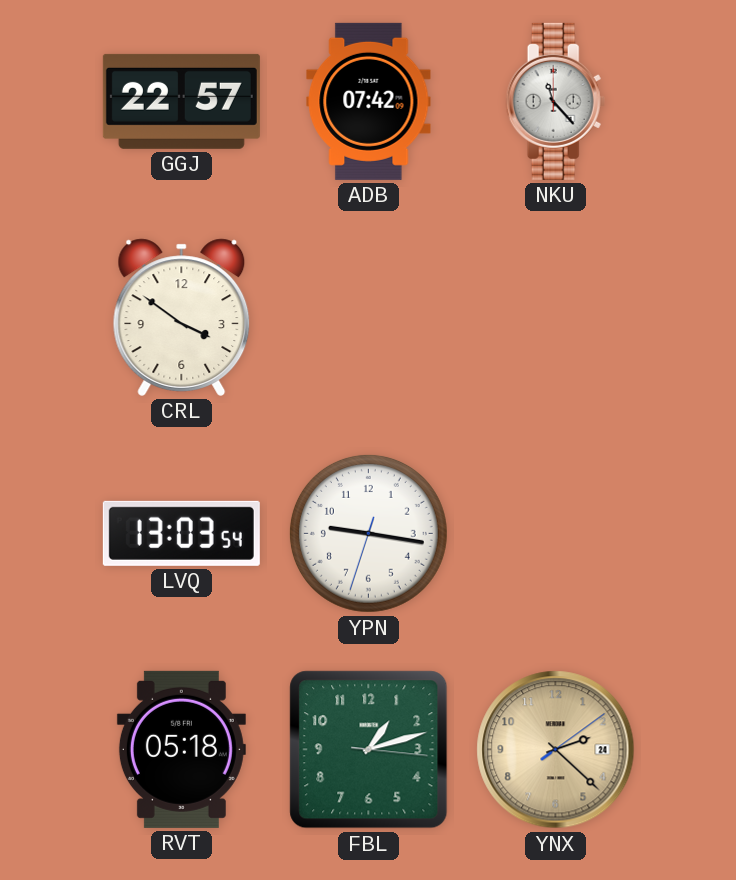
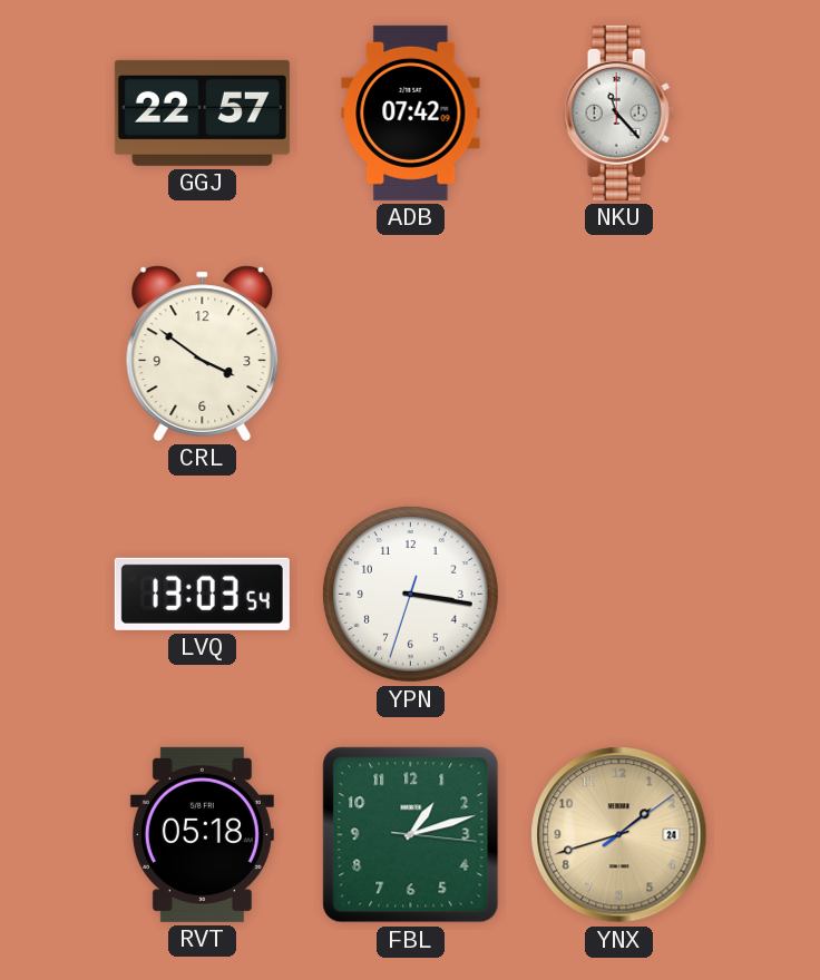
YPN: 9:16 -> 3:16 (410, 594)
YNX: 2:22 -> 1:42 (619, 835)
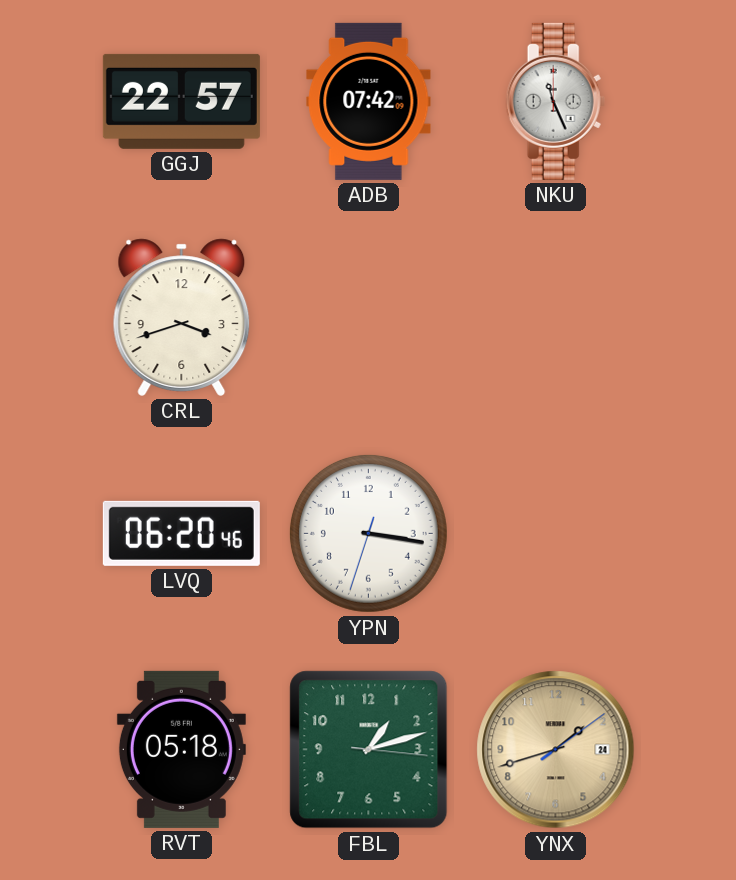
NKU: 11:23 -> 11:26 (556, 101)
CRL: 3:51 -> 3:42 (182, 317)
LVQ: 13:03 -> 06:20 (181, 533)
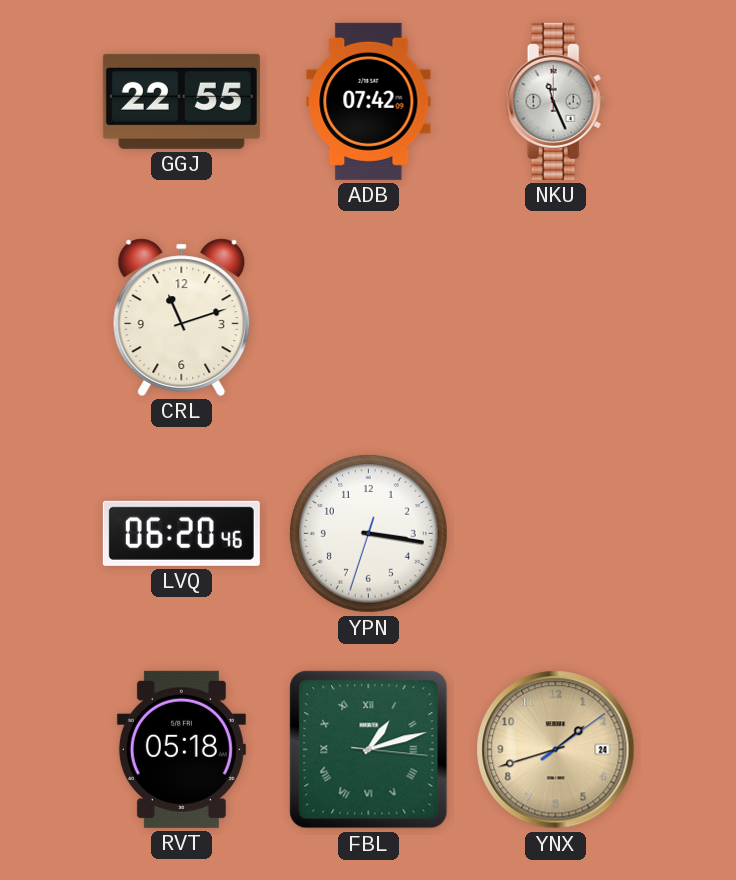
GGJ: 22:57 -> 22:55 (181, 101)
CRL: 3:42 -> 11:12 (182, 317)
FBL numerals: Arabic -> Roman (369, 750)
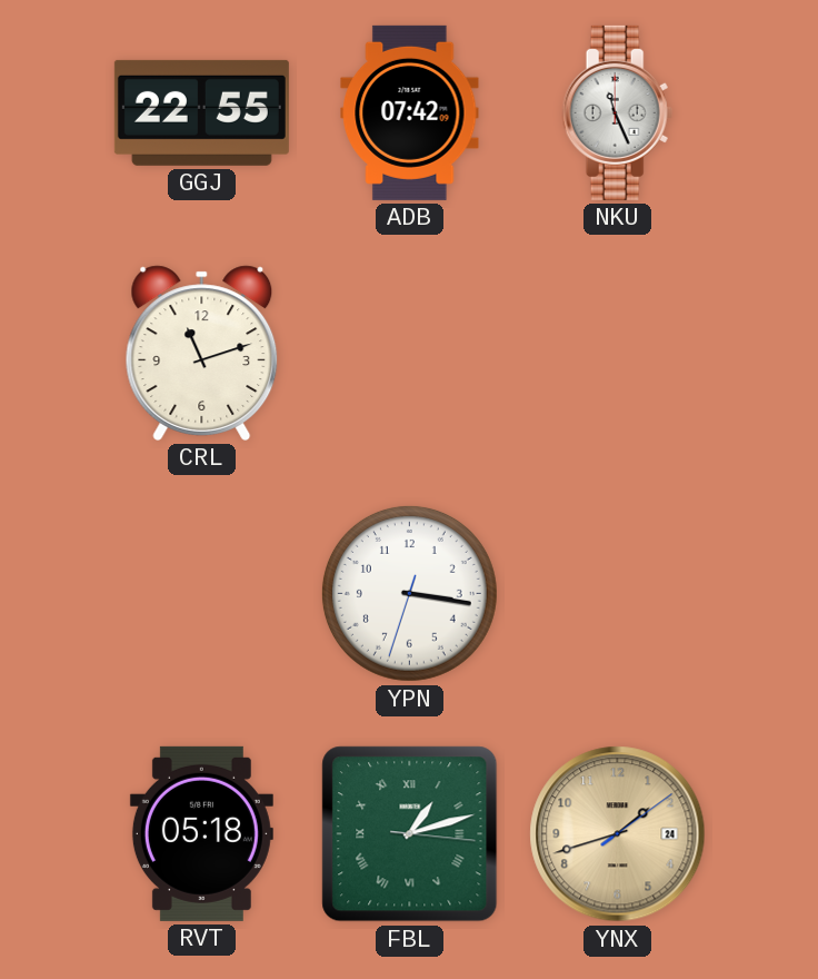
LVQ: 06:20 -> none (181, 533)
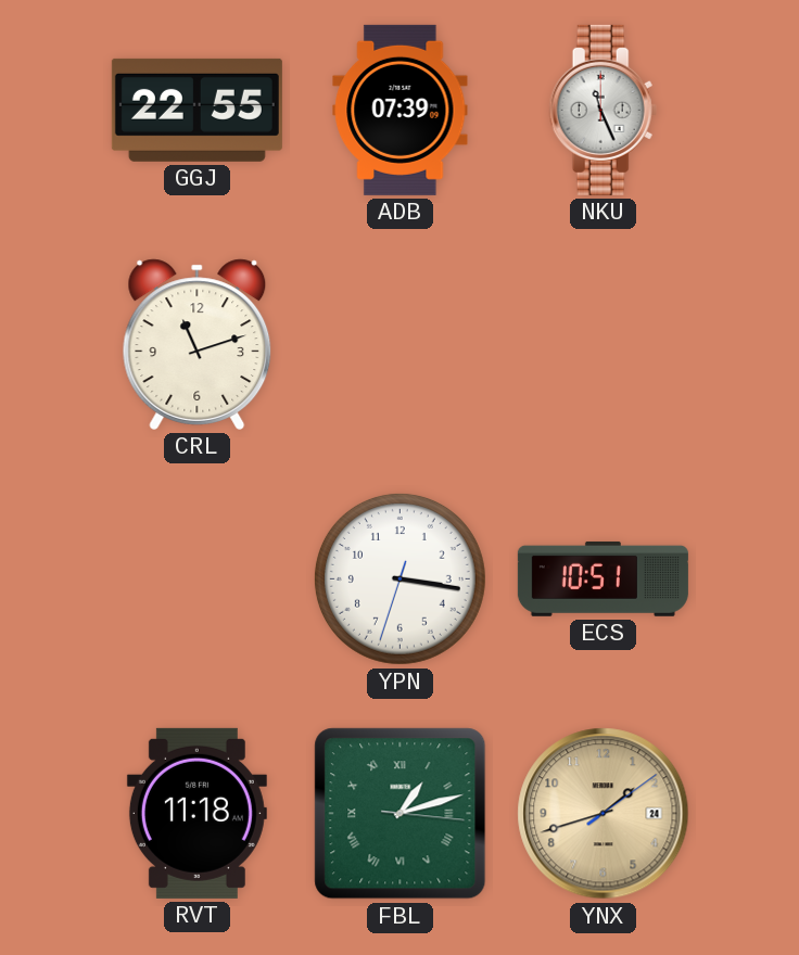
ADB: 07:42 -> 07:39 (401, 110)
ECS: none -> 10:51 (603, 578)
RVT: 05:18 -> 11:18 (196, 813)
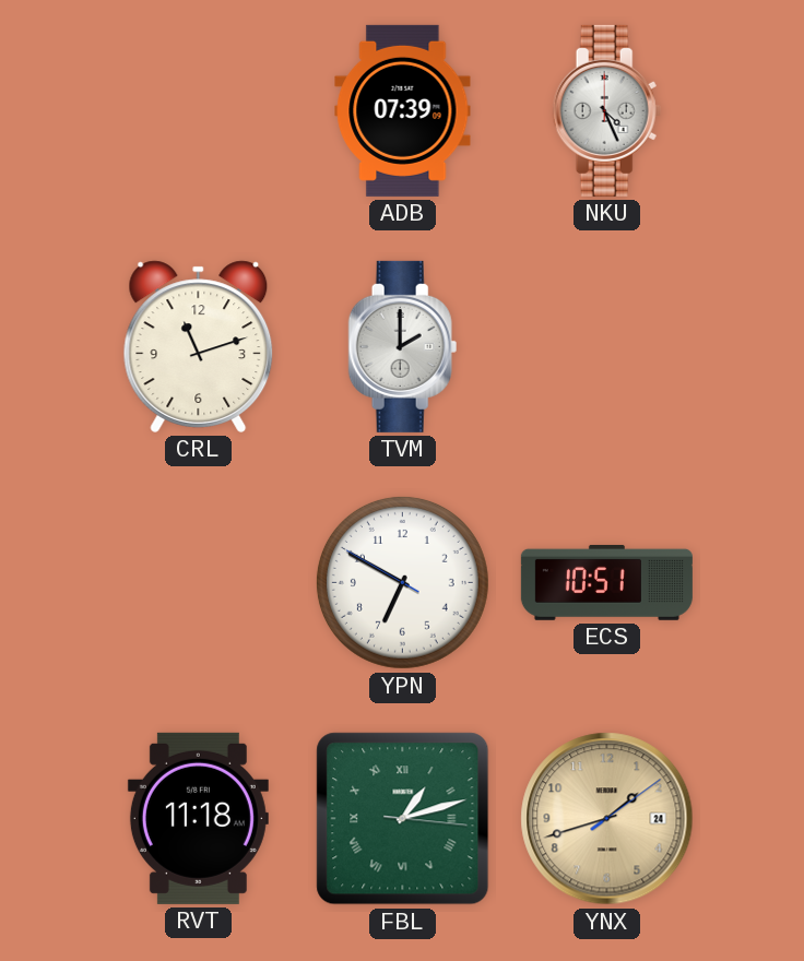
GGJ: 22:55 -> none (196, 110)
NKU: 11:26 -> 4:26 (607, 110)
TVM: none -> 2:00 (403, 346)
YPN: 3:16 -> 6:49 (402, 582)
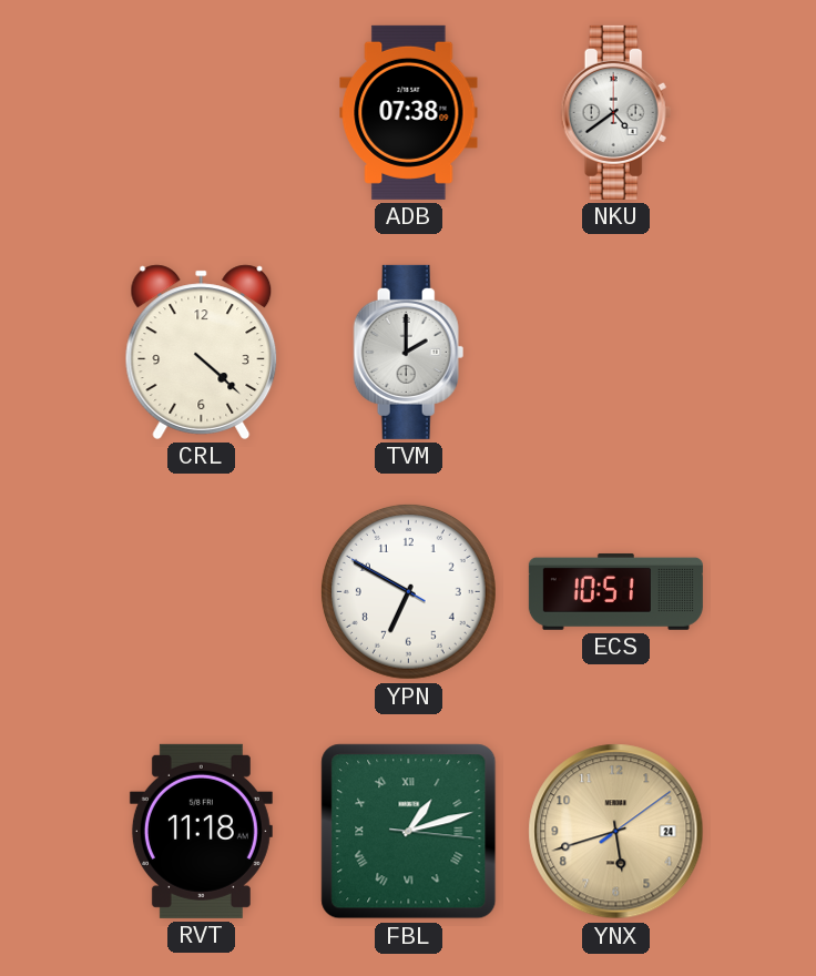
ADB: 07:39 -> 07:38 (409, 112)
NKU: 4:26 -> 4:39 (616, 112)
CRL: 11:12 -> 4:22 (202, 352)
YNX: 1:42 -> 5:42 (616, 832)
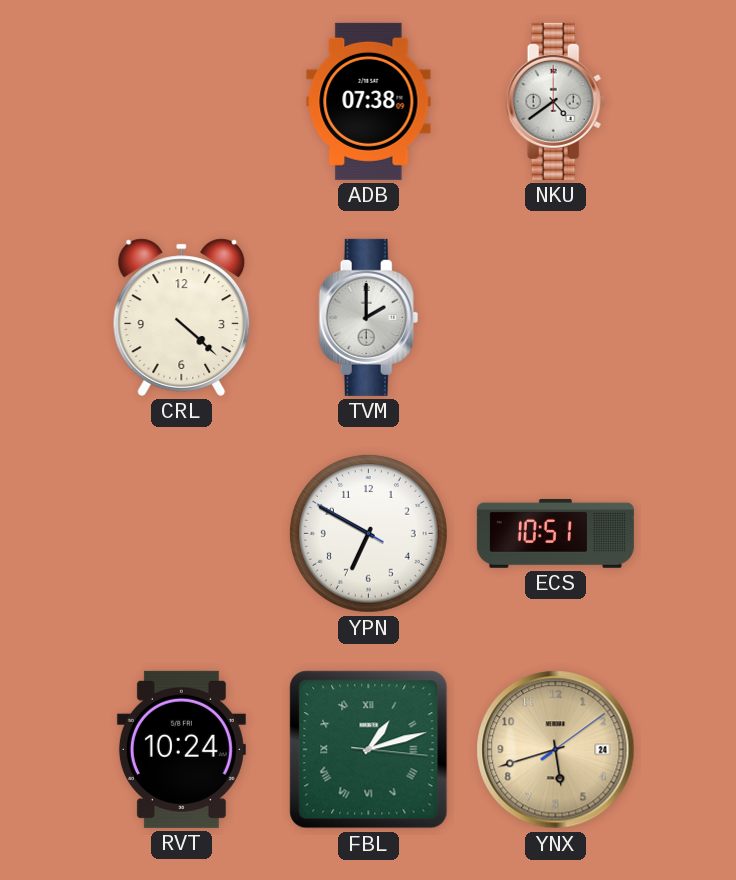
RVT: 11:18 -> 10:24 (181, 749)
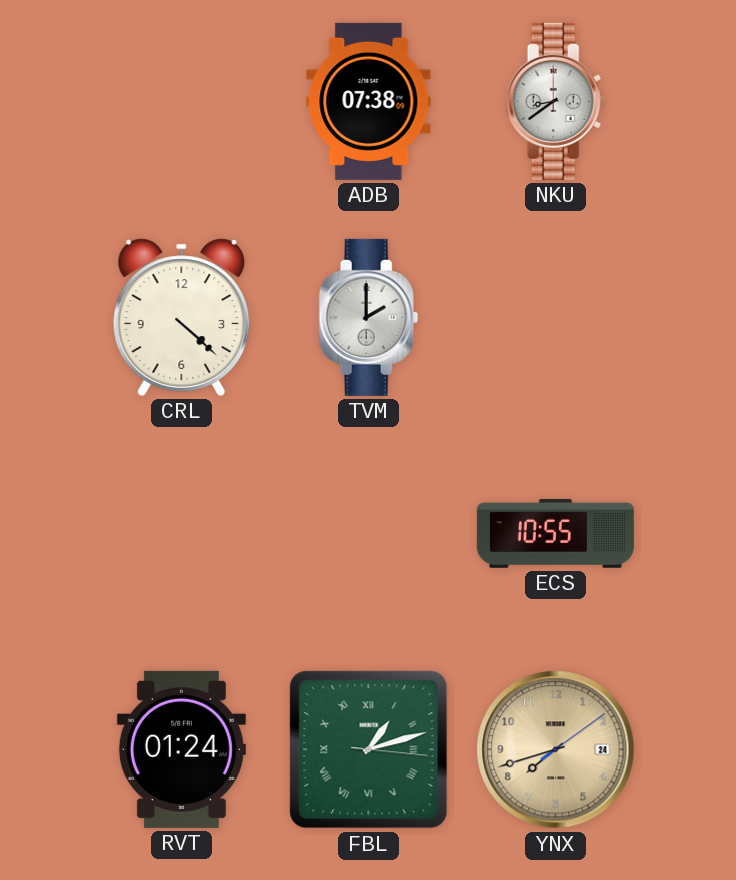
NKU: 4:39 -> 8:39 (556, 101)
YPN: 6:49 -> none (368, 533)
ECS: 10:51 -> 10:55 (555, 533)
RVT: 10:24 -> 01:24 (181, 749)
YNX: 5:42 -> 7:42 (556, 750)
